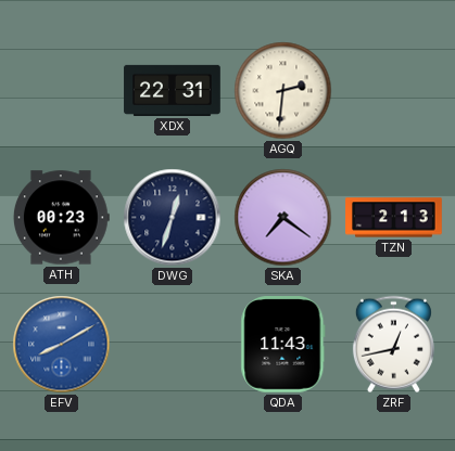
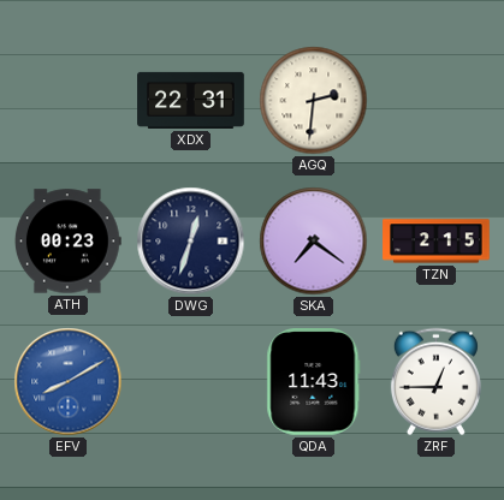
TZN: 2:13 -> 2:15 (437, 242)
ZRF: 12:43 -> 12:45 (435, 382)
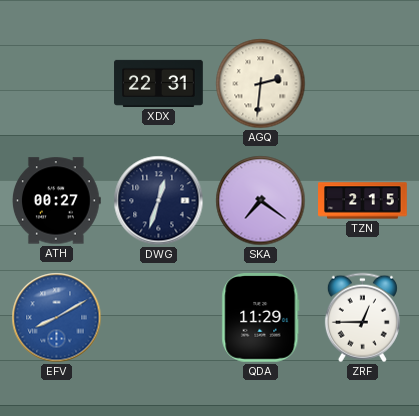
ATH: 00:23 -> 00:27 (56, 201)
QDA: 11:43 -> 11:29 (261, 318)
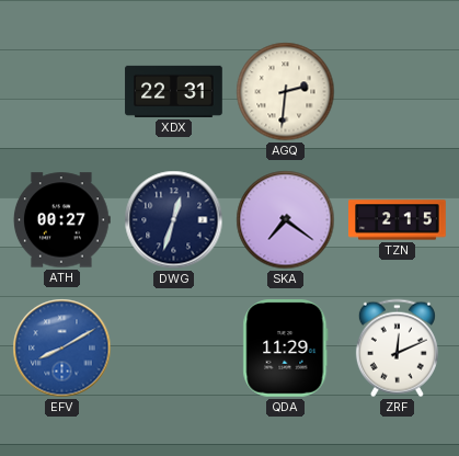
ZRF: 12:45 -> 12:11 (397, 349)
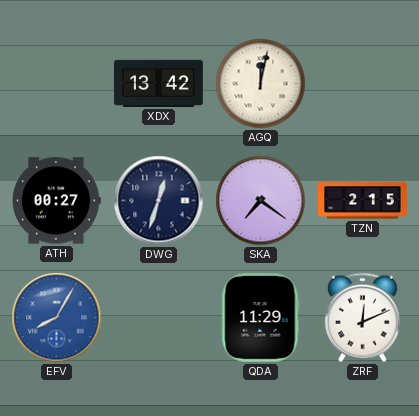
XDX: 22:31 -> 13:42 (159, 83)
AGQ: 2:31 -> 12:02 (261, 84)
EFV: 8:10 -> 8:05 (57, 318)
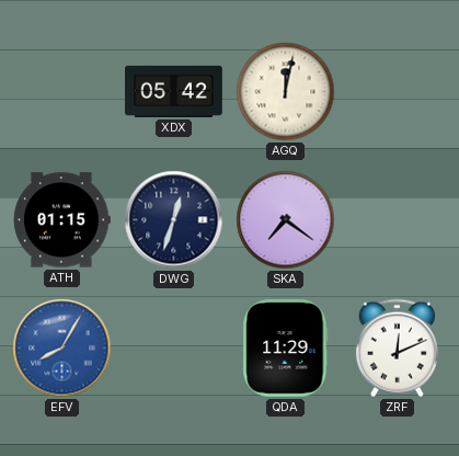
XDX: 13:42 -> 05:42 (174, 91)
ATH: 00:27 -> 01:15 (61, 220)
TZN: 2:15 -> none (363, 201)
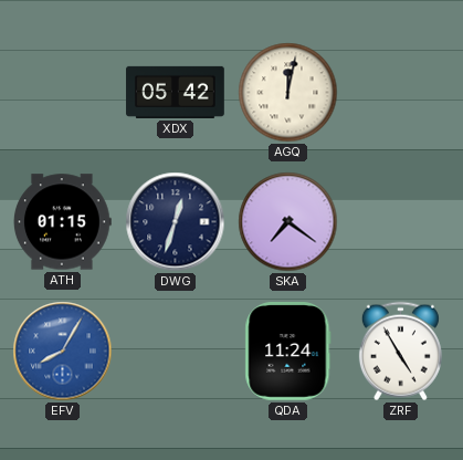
QDA: 11:29 -> 11:24 (288, 352)
ZRF: 12:11 -> 4:55 (400, 352)
